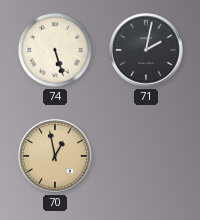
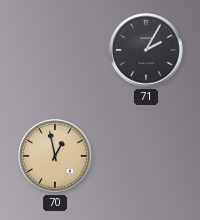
74: 5:27 -> none (55, 50)
71: 2:02 -> 2:05 (146, 50)
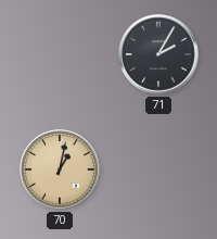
70: 12:58 -> 1:02 (60, 169)
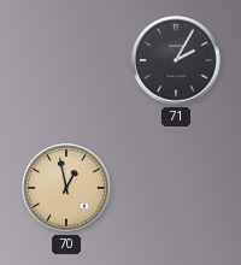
70: 1:02 -> 12:58 (66, 188)
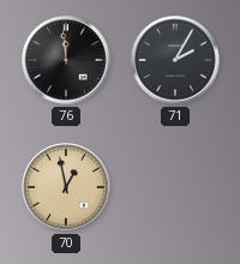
76: none -> 11:59 (66, 60)
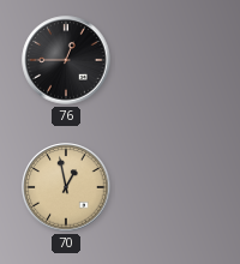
76: 11:59 -> 12:45 (66, 60)
71: 2:05 -> none (175, 60)
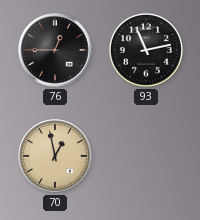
93: none -> 11:13 (146, 50)
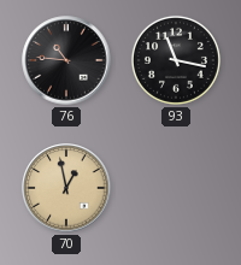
76: 12:45 -> 10:46 (66, 60)
93: 11:13 -> 11:17 (176, 60)
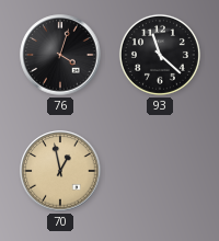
76: 10:46 -> 4:03 (60, 55)
93: 11:17 -> 11:22 (160, 55)
